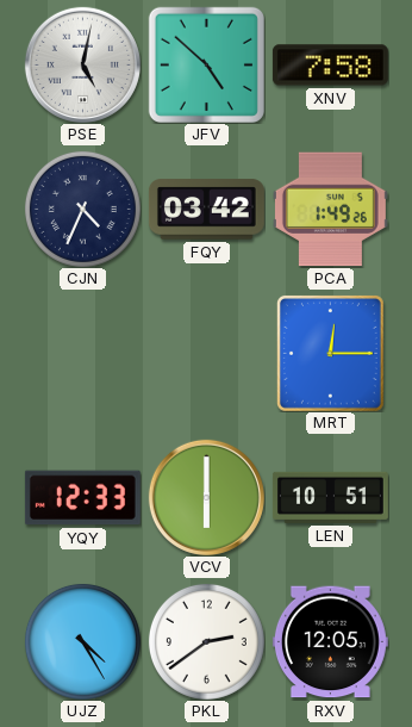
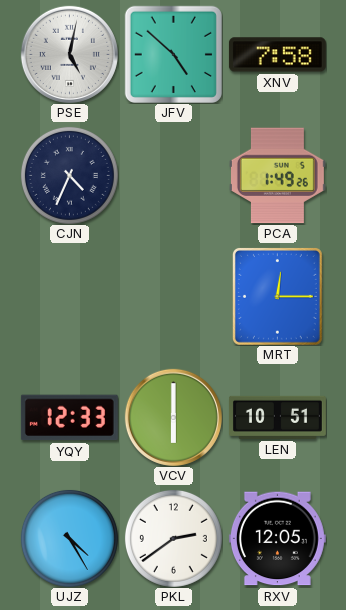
FQY: 03:42 -> none (206, 210)
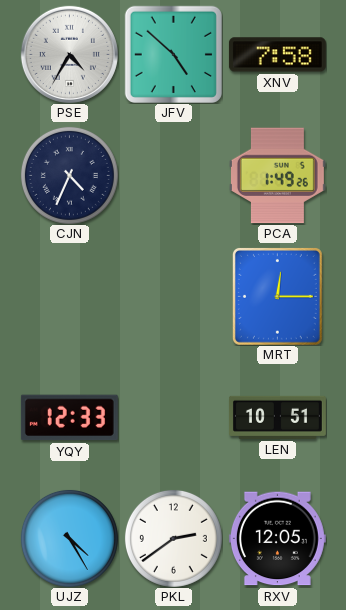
PSE: 5:02 -> 4:35 (69, 54)
VCV: 6:00 -> none (173, 417)
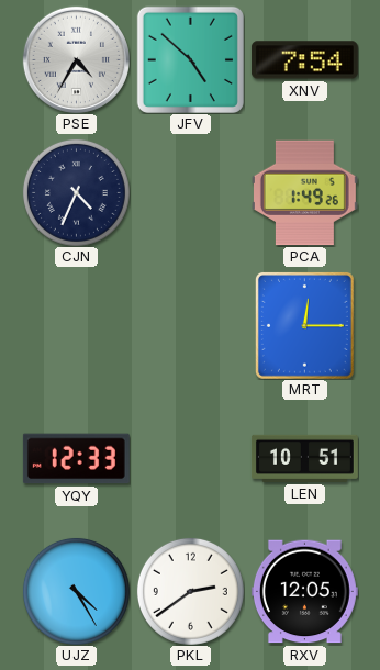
XNV: 7:58 -> 7:54 (304, 60)
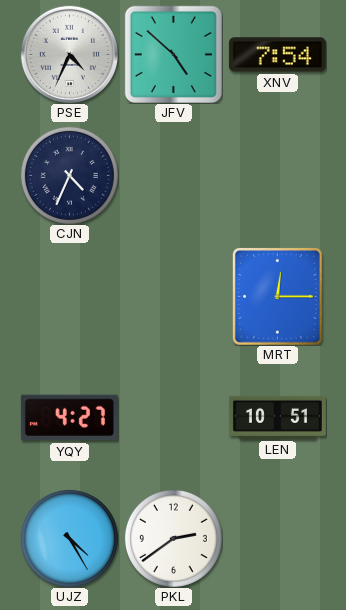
PSE: 4:35 -> 4:34 (69, 54)
PCA: 1:49 -> none (304, 193)
YQY: 12:33 -> 4:27 (69, 418)
RXV: 12:05 -> none (304, 592)
